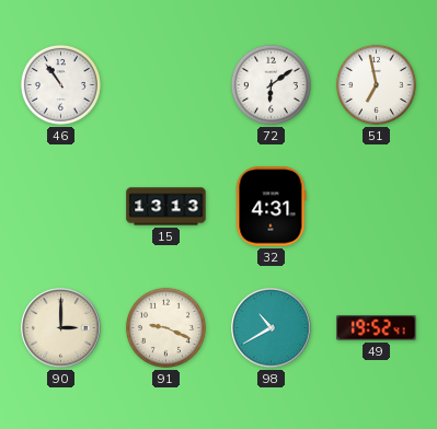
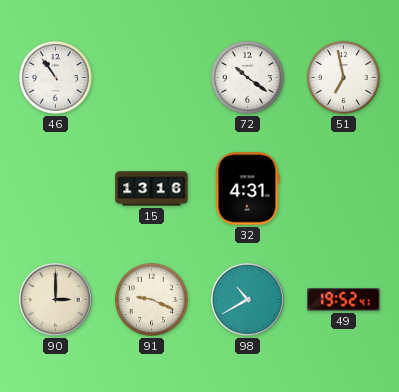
72: 6:09 -> 10:21 (247, 77)
15: 13:13 -> 13:16 (152, 189)
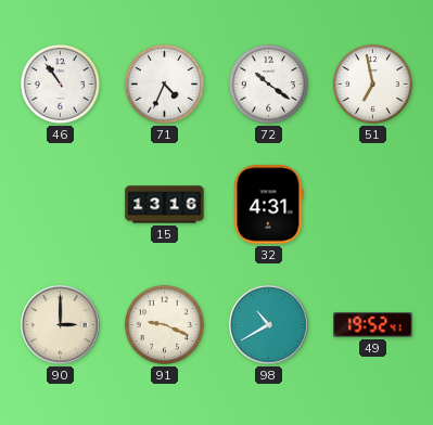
71: none -> 4:34 (164, 83)
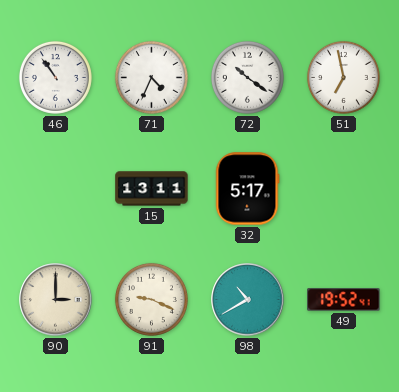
15: 13:16 -> 13:11 (152, 189)
32: 4:31 -> 5:17 (248, 189)
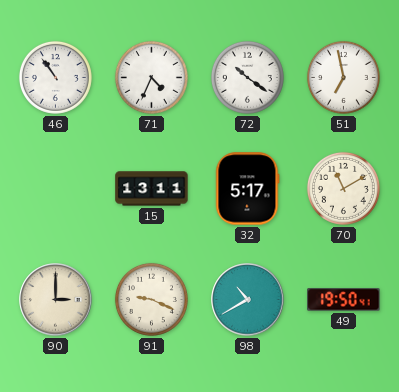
70: none -> 11:10 (343, 188)
49: 19:52 -> 19:50 (344, 300)
